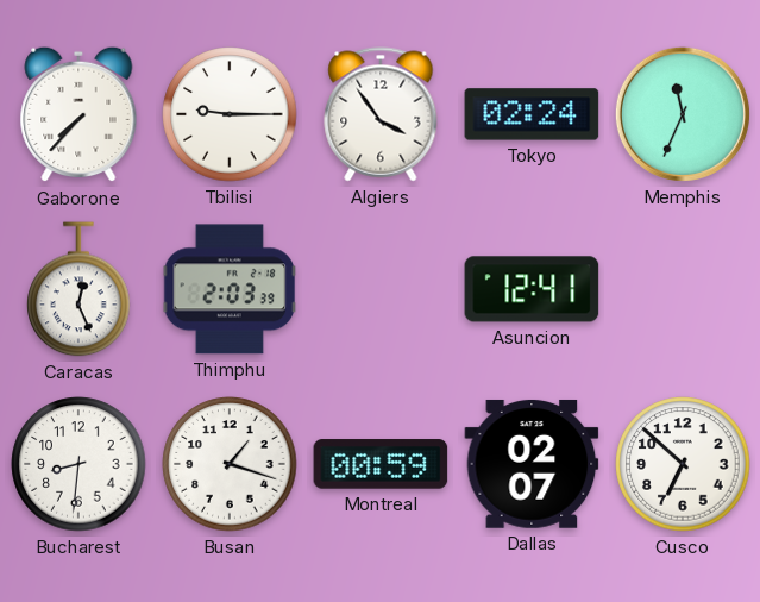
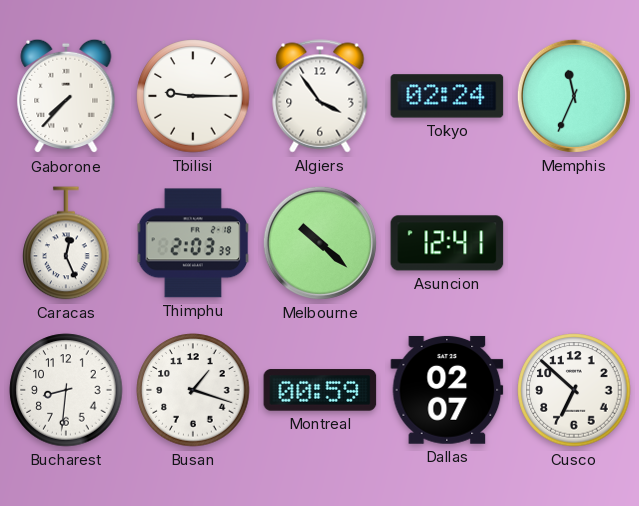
Melbourne: none -> 10:22 (320, 243)
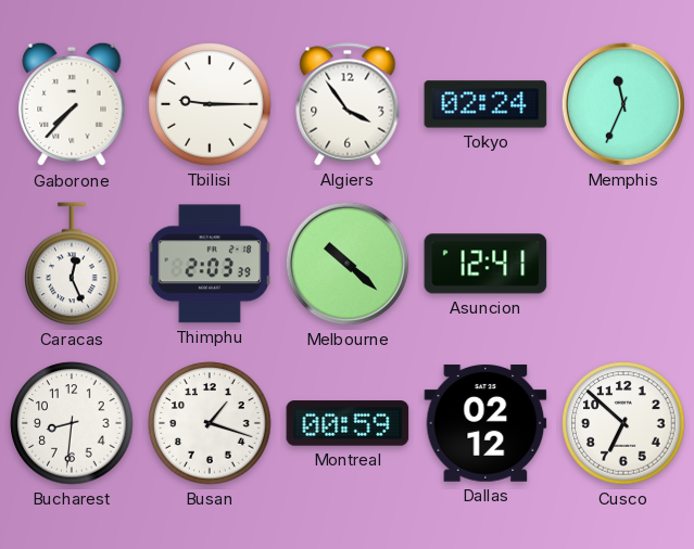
Dallas: 02:07 -> 02:12 (485, 423)
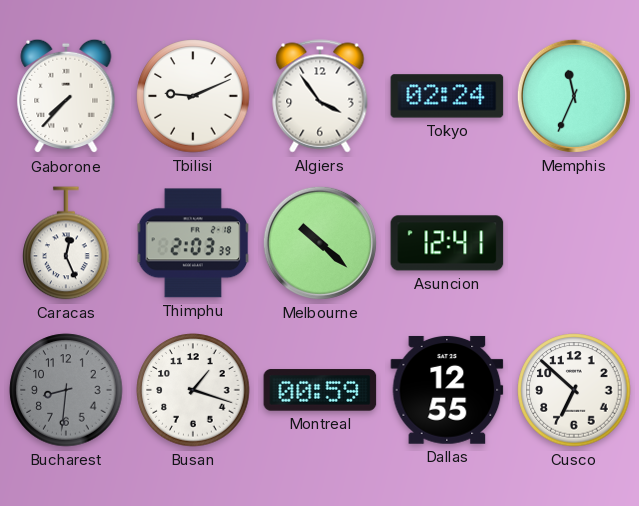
Tbilisi: 9:15 -> 9:11 (193, 96)
Bucharest dial: white -> grey (66, 390)
Dallas: 02:12 -> 12:55 (447, 390)
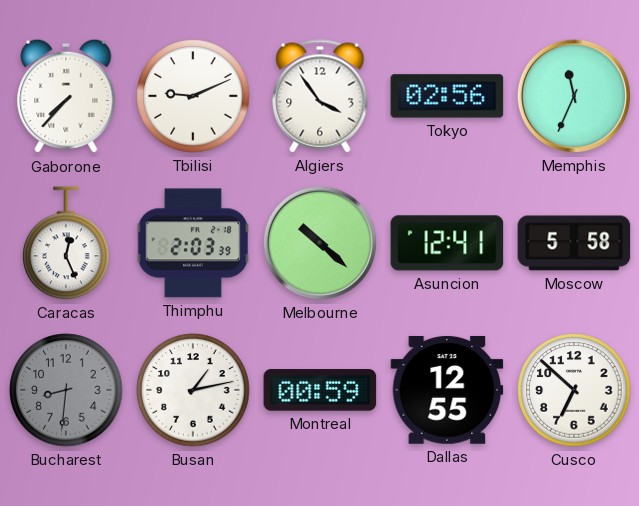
Tokyo: 02:24 -> 02:56 (447, 96)
Moscow: none -> 5:58 (574, 243)
Busan: 1:18 -> 1:13 (193, 390)
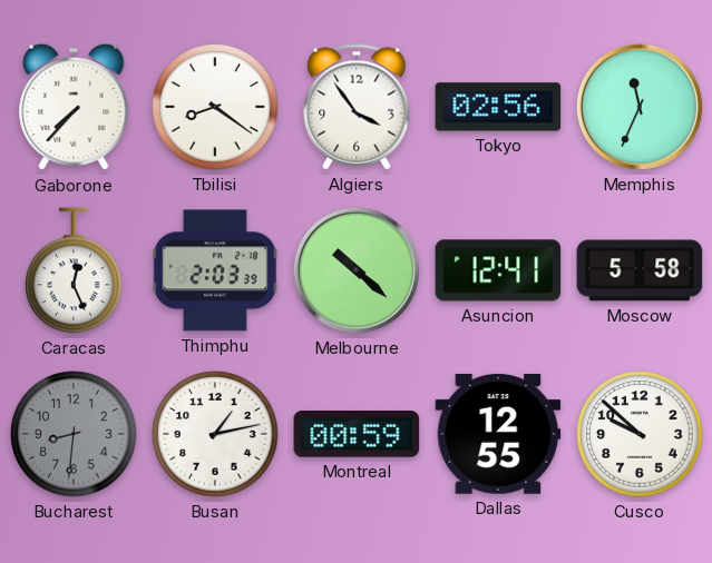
Tbilisi: 9:11 -> 8:21 (215, 107)
Cusco: 6:52 -> 9:52 (640, 434)
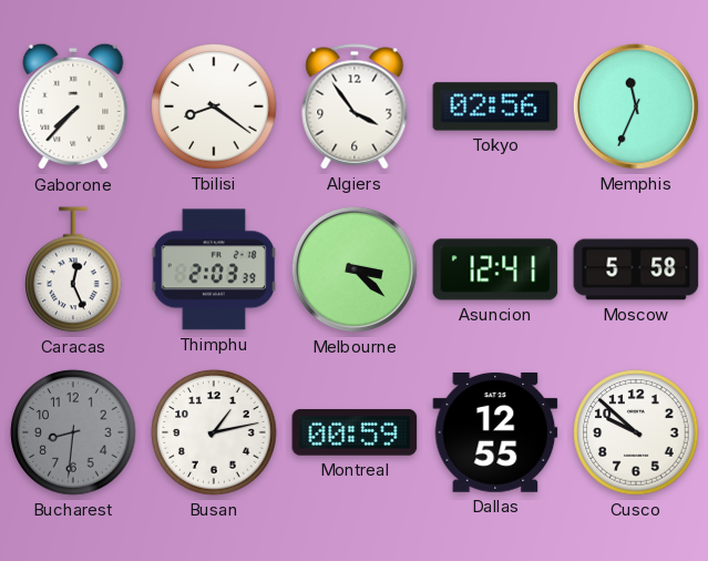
Melbourne: 10:22 -> 3:22 (355, 269)
